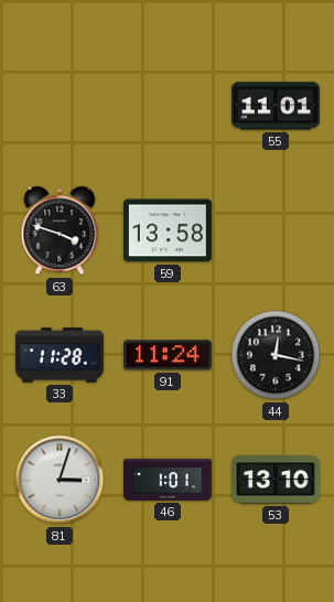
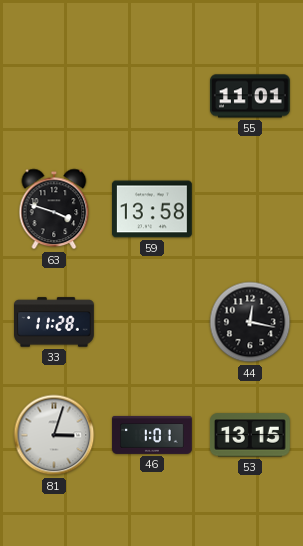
91: 11:24 -> none (168, 355)
53: 13:10 -> 13:15 (250, 435)
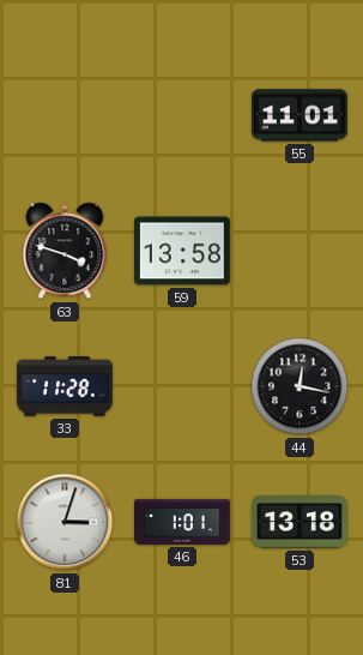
53: 13:15 -> 13:18 (300, 522)
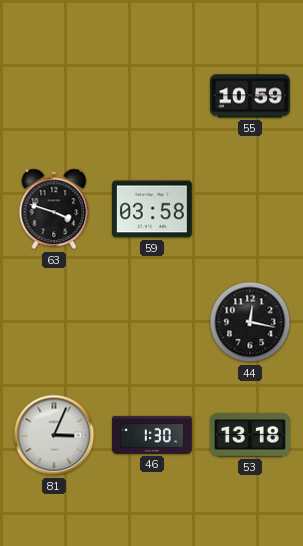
55: 11:01 -> 10:59 (251, 96)
59: 13:58 -> 03:58 (153, 209)
33: 11:28 -> none (66, 386)
81: 3:03 -> 3:04 (54, 435)
46: 1:01 -> 1:30 (152, 435)
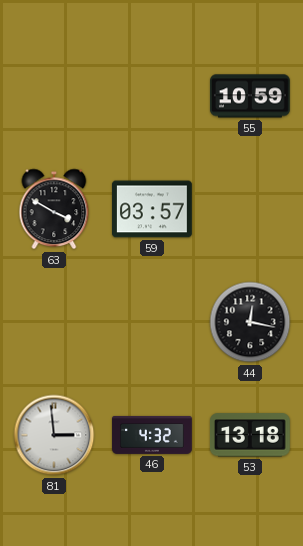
63: 3:48 -> 3:50 (54, 209)
59: 03:58 -> 03:57 (153, 209)
81: 3:04 -> 2:59 (54, 435)
46: 1:30 -> 4:32 (152, 435)
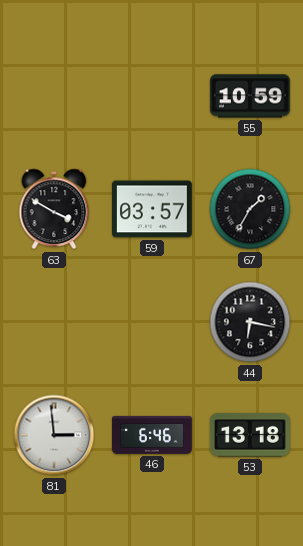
67: none -> 1:35 (250, 209)
44: 12:17 -> 6:17 (250, 322)
46: 4:32 -> 6:46 (152, 435)
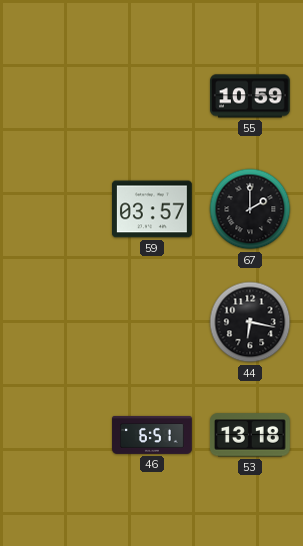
63: 3:50 -> none (54, 209)
67: 1:35 -> 2:00 (250, 209)
81: 2:59 -> none (54, 435)
46: 6:46 -> 6:51 (152, 435)
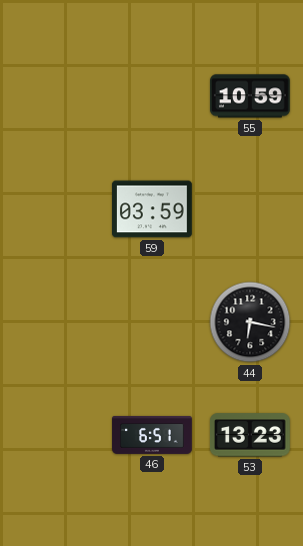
59: 03:57 -> 03:59 (153, 209)
67: 2:00 -> none (250, 209)
53: 13:18 -> 13:23 (250, 435)
